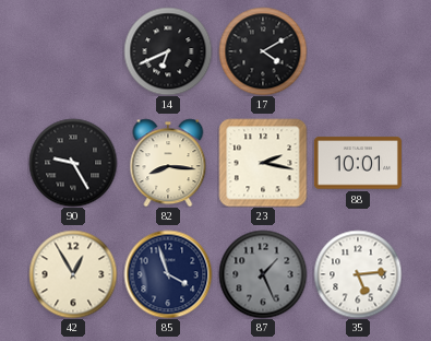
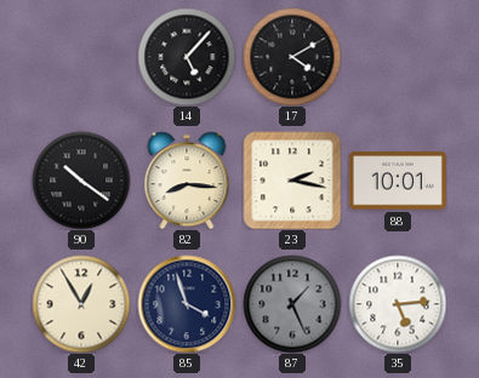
14: 6:41 -> 5:07 (187, 57)
90: 9:25 -> 10:21 (81, 181)
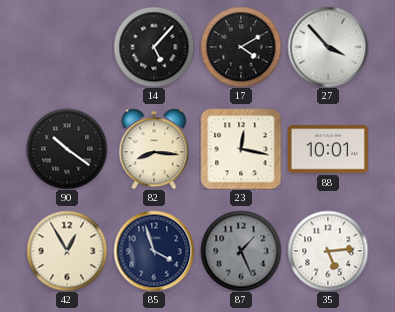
27: none -> 3:53 (328, 47)
23: 2:17 -> 12:17 (241, 149)
